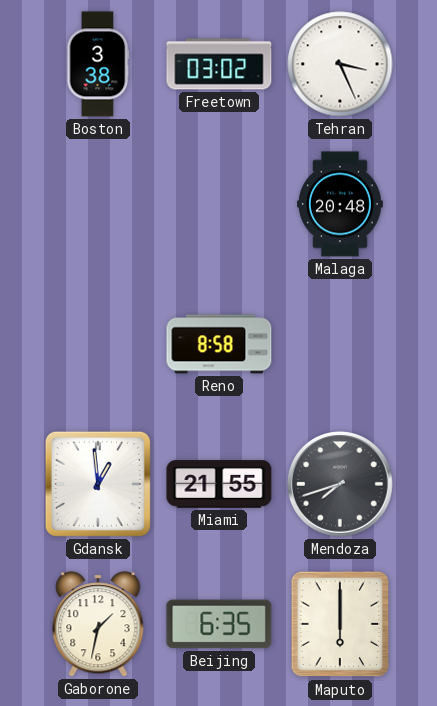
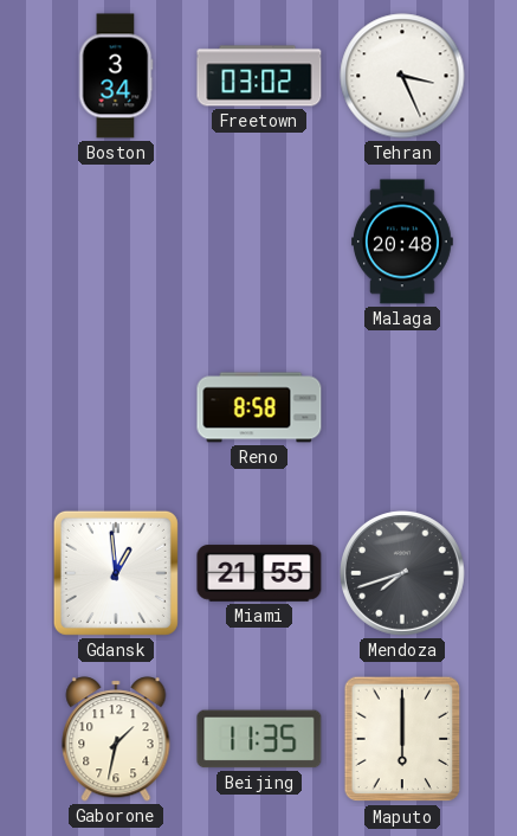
Boston: 3:38 -> 3:34 (116, 76)
Beijing: 6:35 -> 11:35 (259, 739)
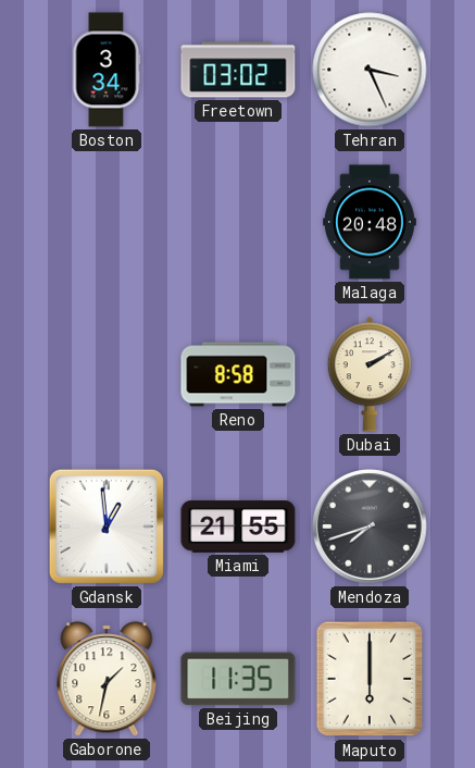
Dubai: none -> 2:10 (370, 374)
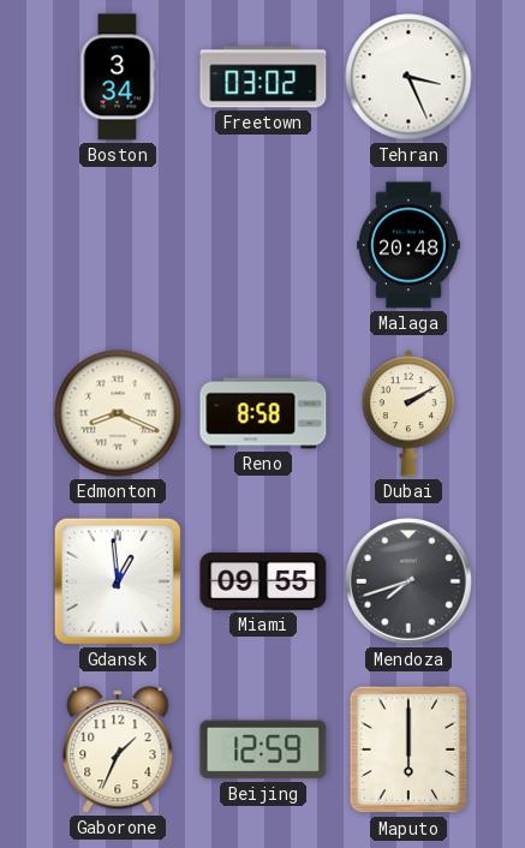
Edmonton: none -> 8:19 (118, 413)
Miami: 21:55 -> 09:55 (263, 581)
Gaborone: 1:32 -> 1:34 (118, 750)
Beijing: 11:35 -> 12:59 (263, 750)
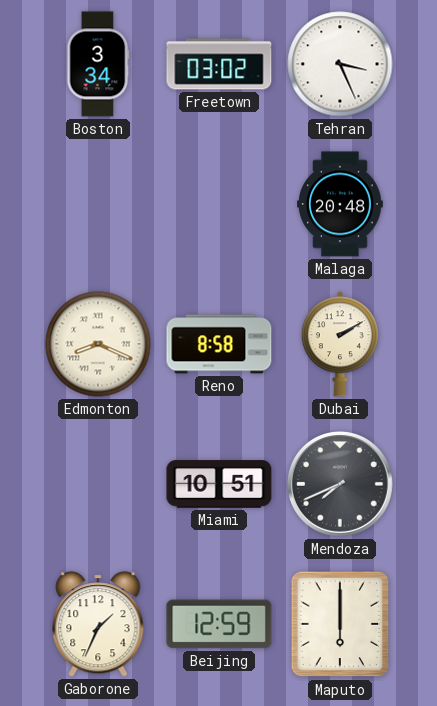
Gdansk: 12:59 -> none (118, 581)
Miami: 09:55 -> 10:51 (219, 484)
Mendoza: 7:42 -> 7:41 (341, 485)
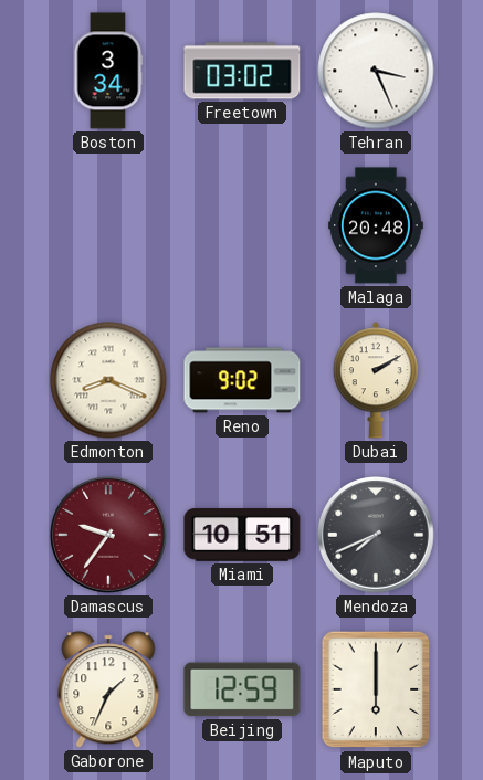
Reno: 8:58 -> 9:02 (242, 380)
Damascus: none -> 9:36 (109, 536)
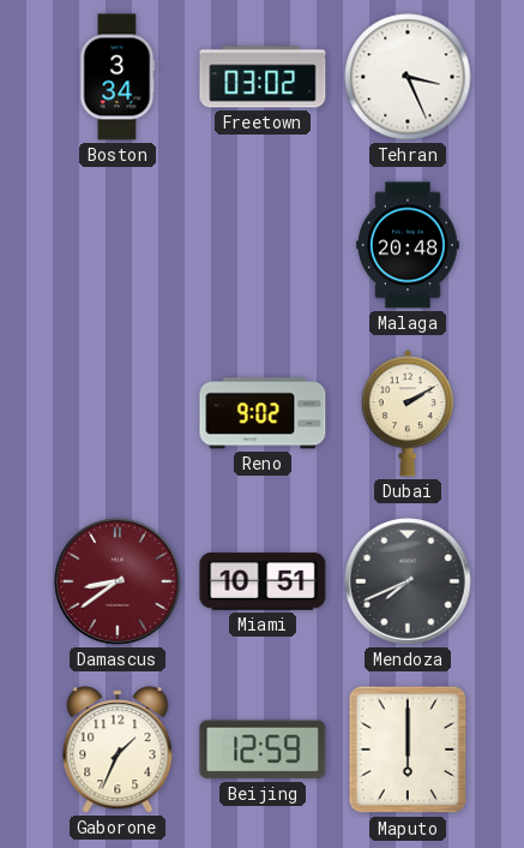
Edmonton: 8:19 -> none (108, 380)
Damascus: 9:36 -> 8:39 (119, 583)
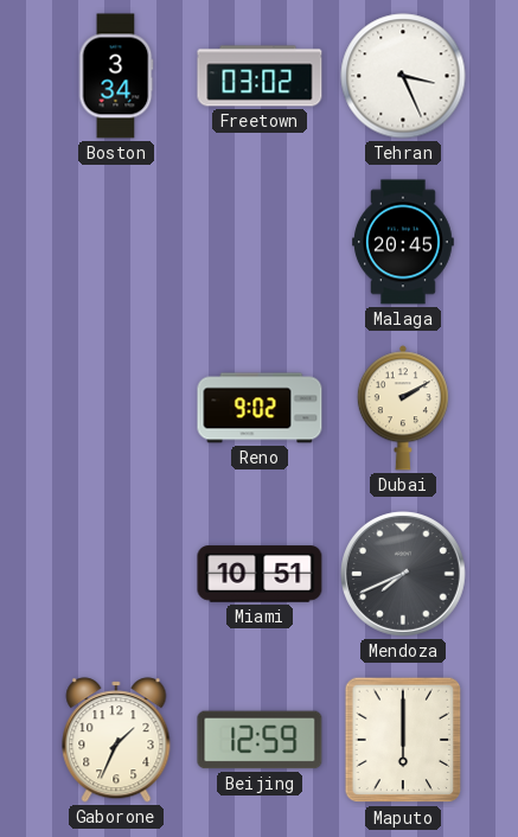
Malaga: 20:48 -> 20:45 (404, 242)
Damascus: 8:39 -> none (119, 583)
